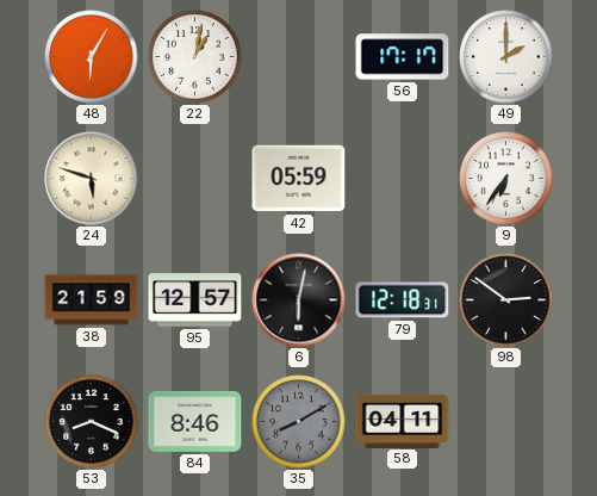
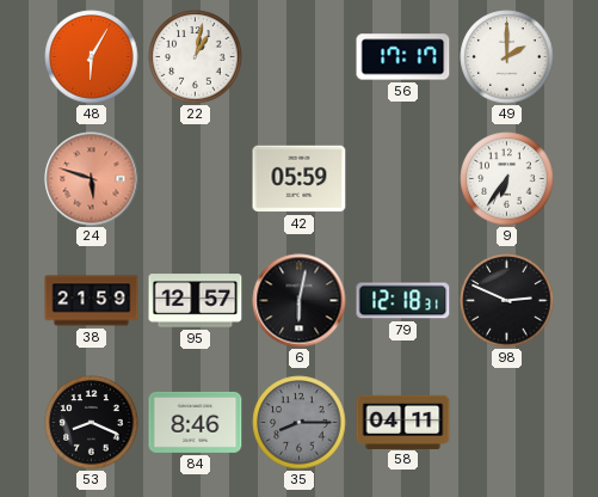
24 dial: cream -> salmon (92, 179)
98: 2:51 -> 2:49 (507, 301)
35: 8:10 -> 8:15 (300, 423)
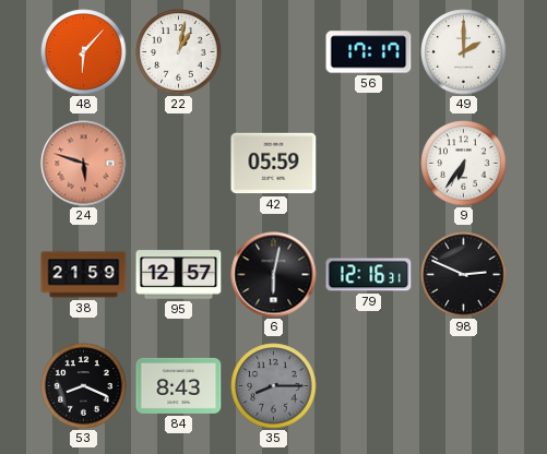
48: 6:05 -> 6:07 (84, 52)
79: 12:18 -> 12:16 (369, 275)
84: 8:46 -> 8:43 (179, 385)
58: 04:11 -> none (403, 422)
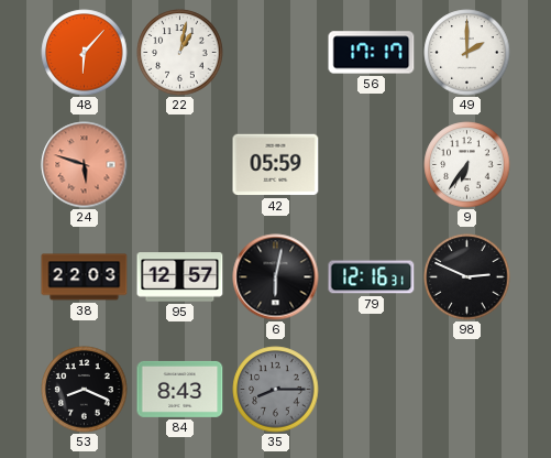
38: 21:59 -> 22:03 (85, 277)
